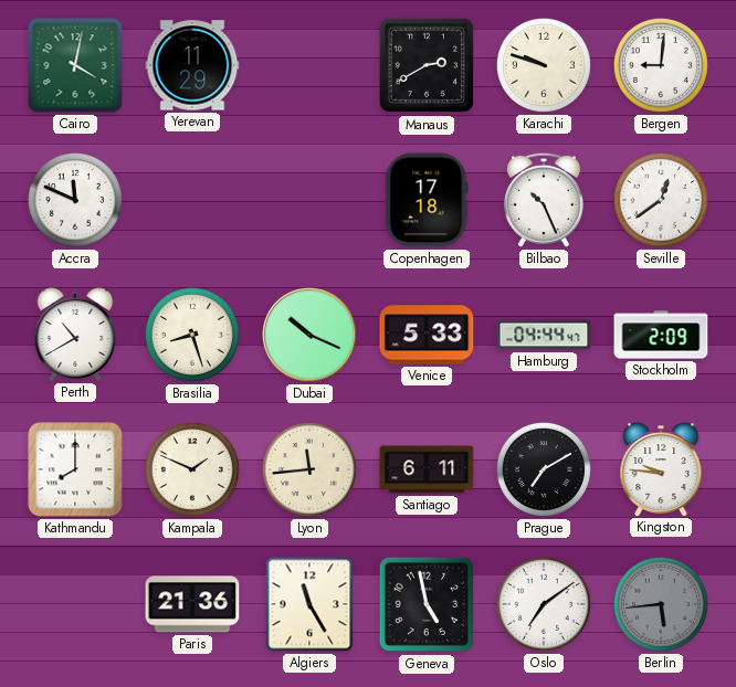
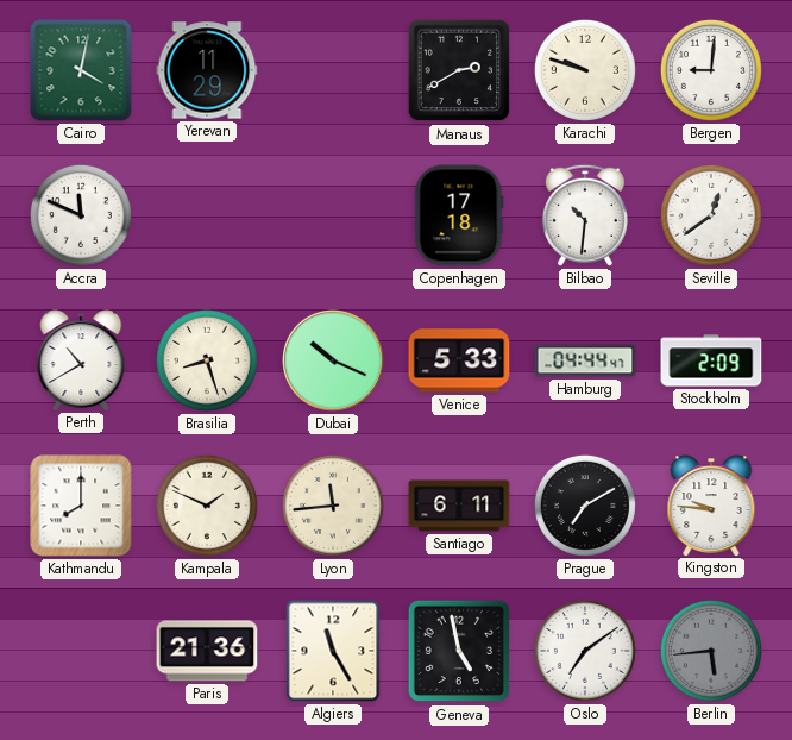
Bilbao: 10:26 -> 10:31 (585, 215)
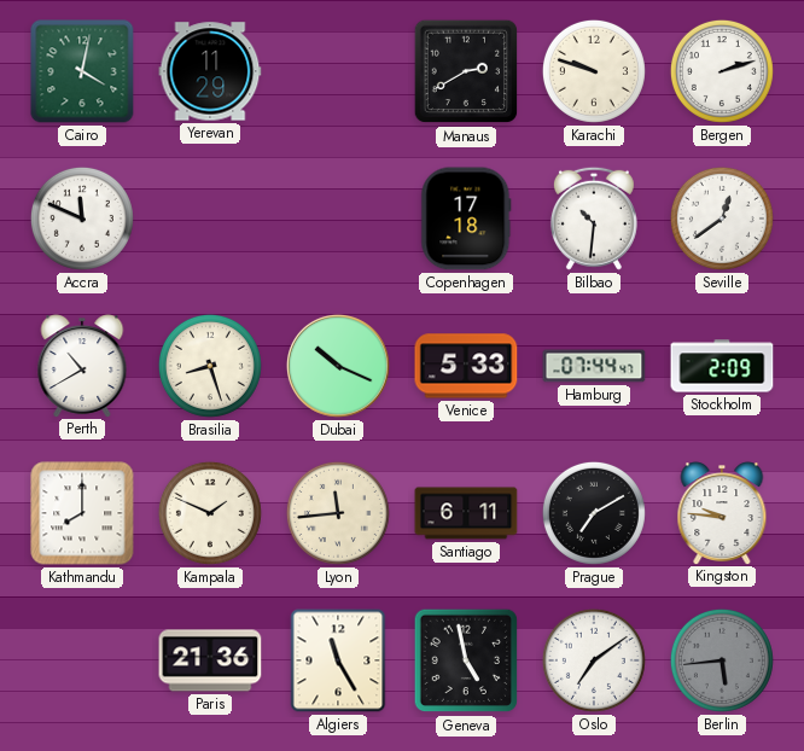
Bergen: 9:01 -> 2:12 (722, 71)
Hamburg: 04:44 -> 07:44 (594, 366)
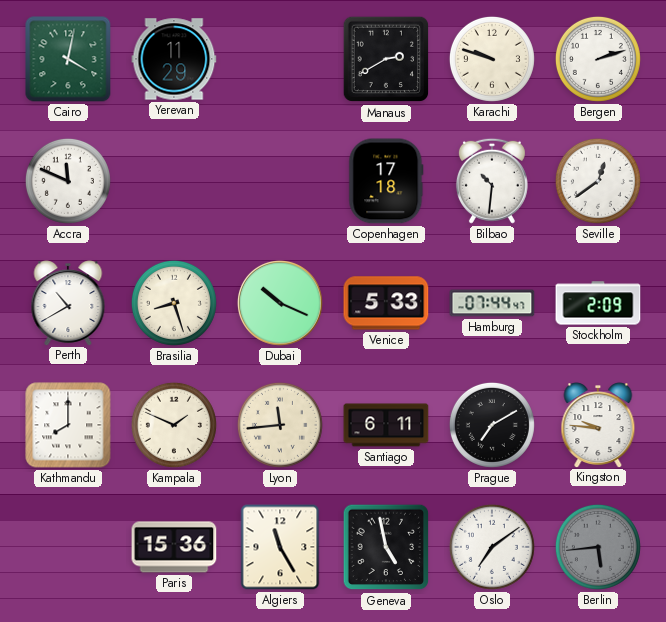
Paris: 21:36 -> 15:36 (174, 547)
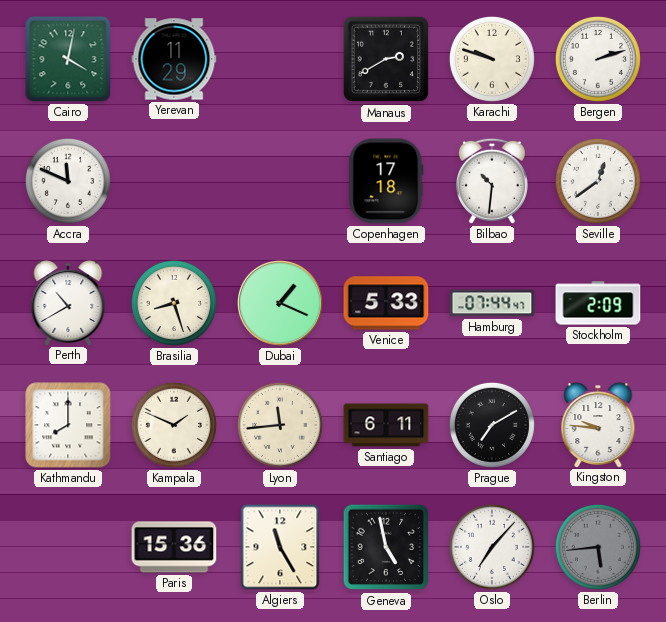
Dubai: 10:19 -> 1:19 (280, 303)
Oslo: 7:09 -> 7:07 (492, 547)
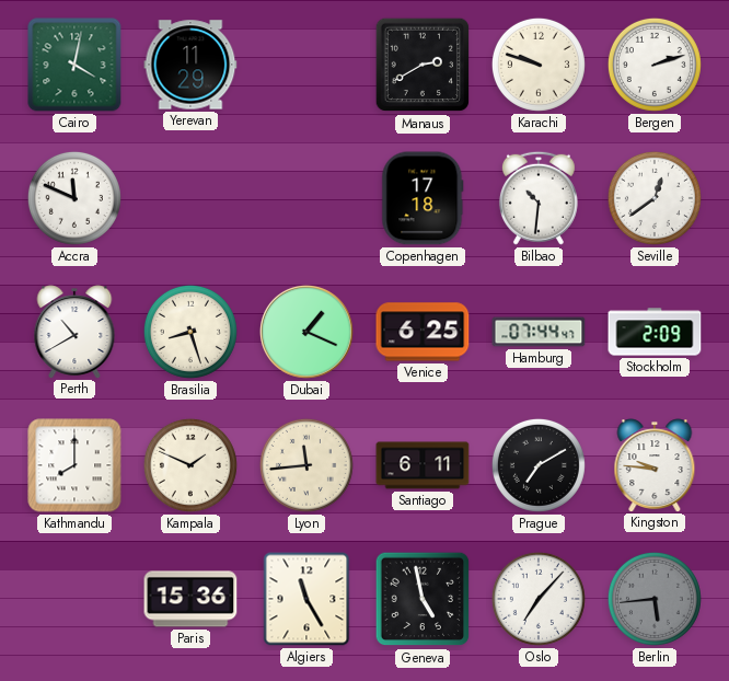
Venice: 5:33 -> 6:25 (423, 332)
